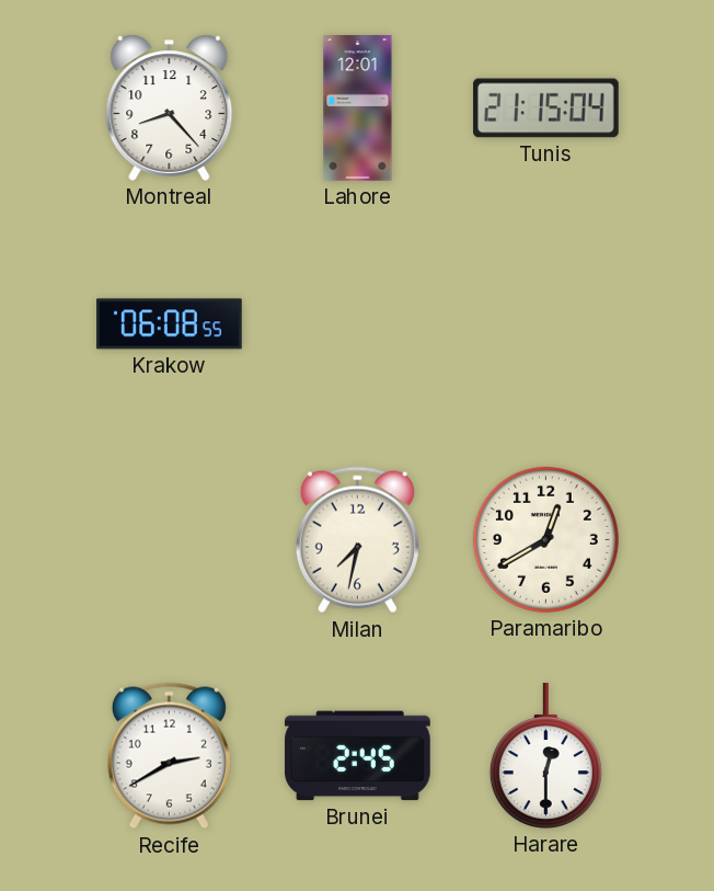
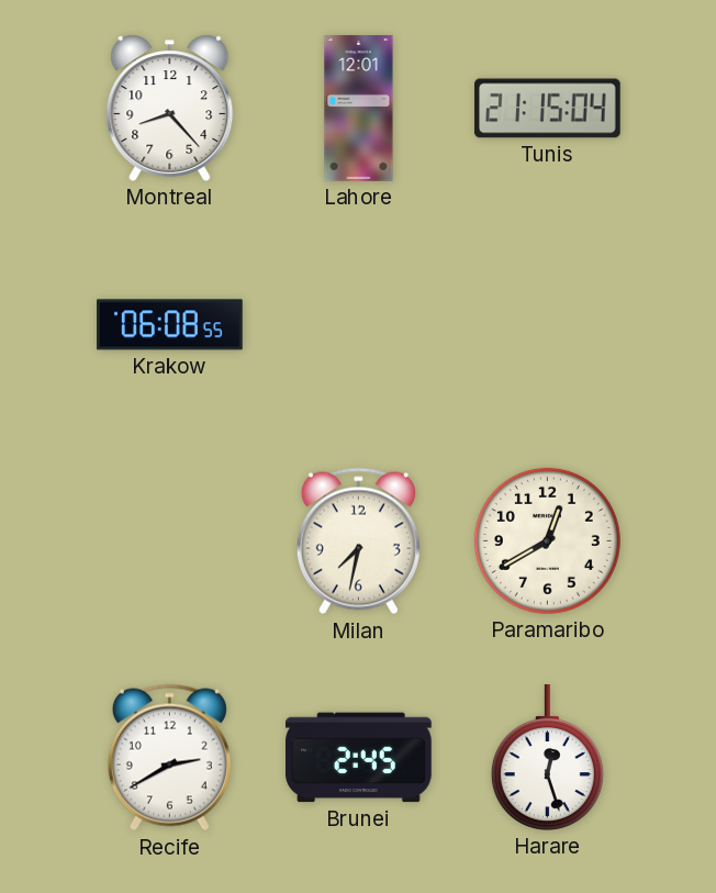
Harare: 12:30 -> 12:27 (547, 758)
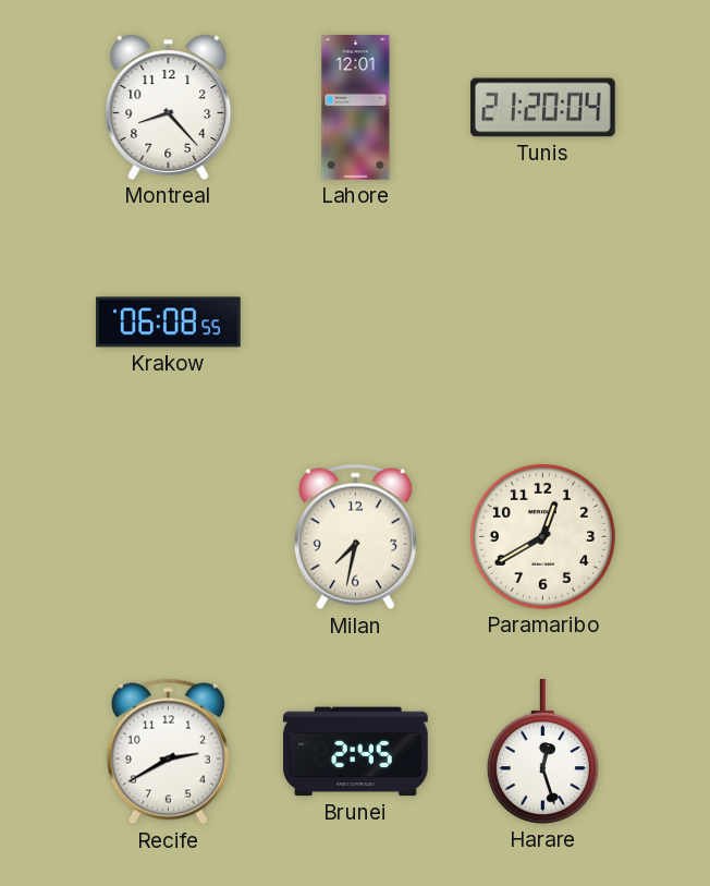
Tunis: 21:15 -> 21:20 (543, 108)
